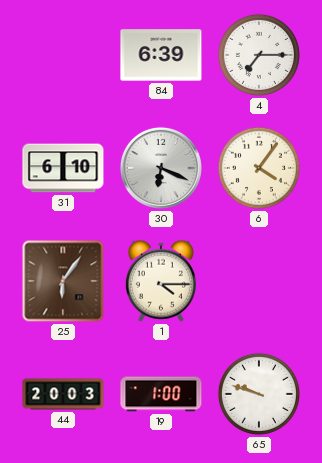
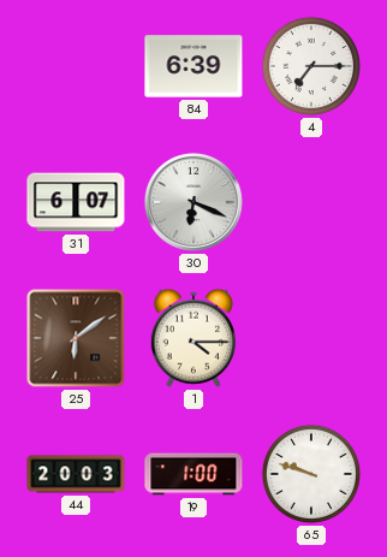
31: 6:10 -> 6:07 (76, 202)
6: 4:06 -> none (259, 168)
25: 6:06 -> 6:09 (76, 338)
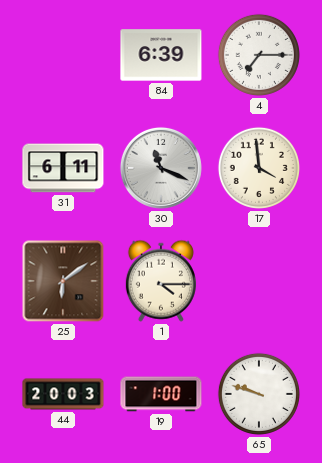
31: 6:07 -> 6:11 (63, 168)
30: 6:19 -> 11:19 (161, 168)
17: none -> 3:59 (259, 168)
